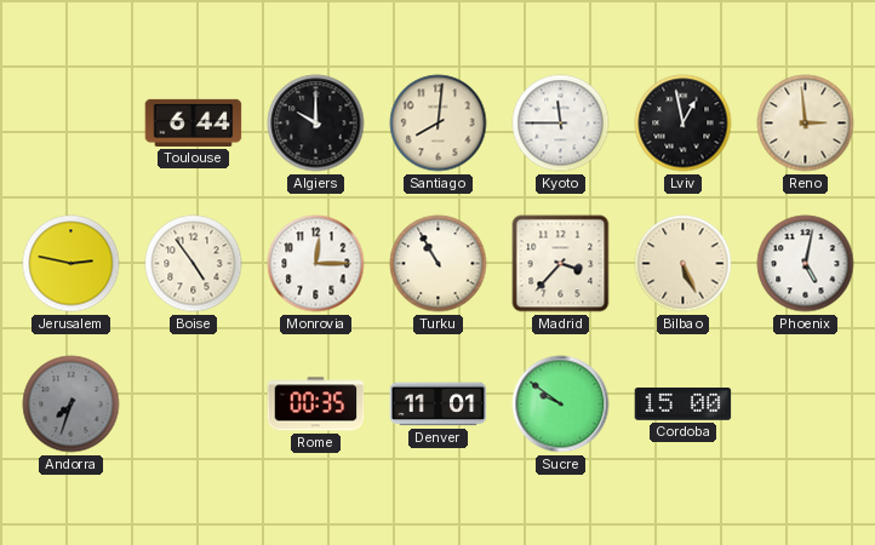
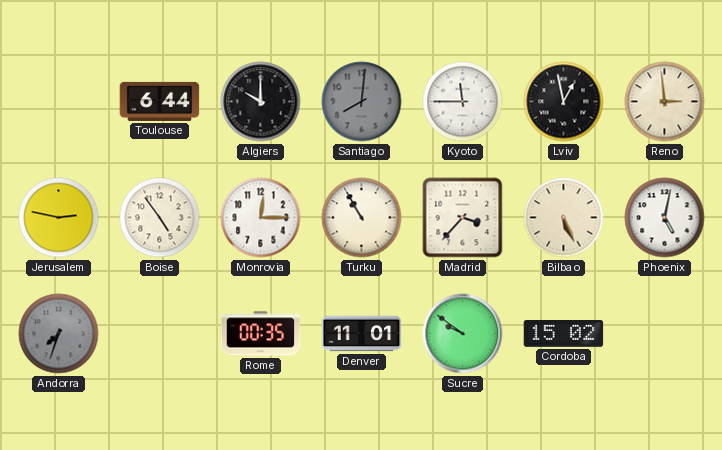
Santiago dial: cream -> grey (362, 102)
Cordoba: 15:00 -> 15:02 (564, 334)
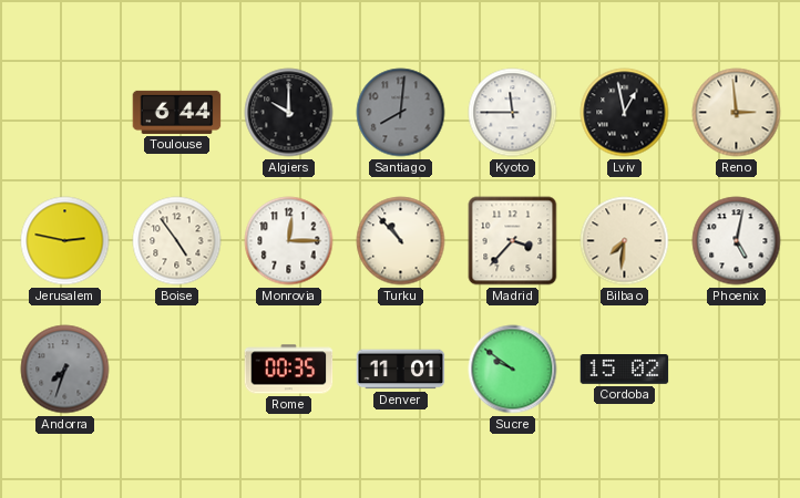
Turku: 10:55 -> 10:53 (401, 241)
Bilbao: 5:26 -> 7:31 (625, 241)
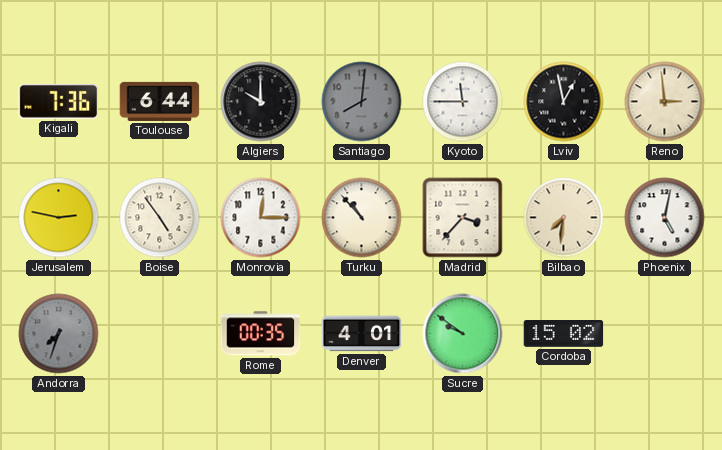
Kigali: none -> 7:36 (59, 102)
Denver: 11:01 -> 4:01 (362, 334)
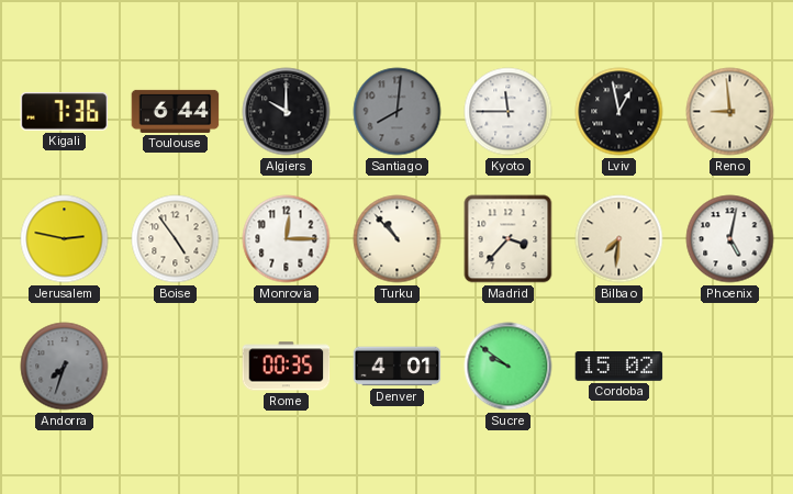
Reno: 2:59 -> 8:59 (730, 112)
